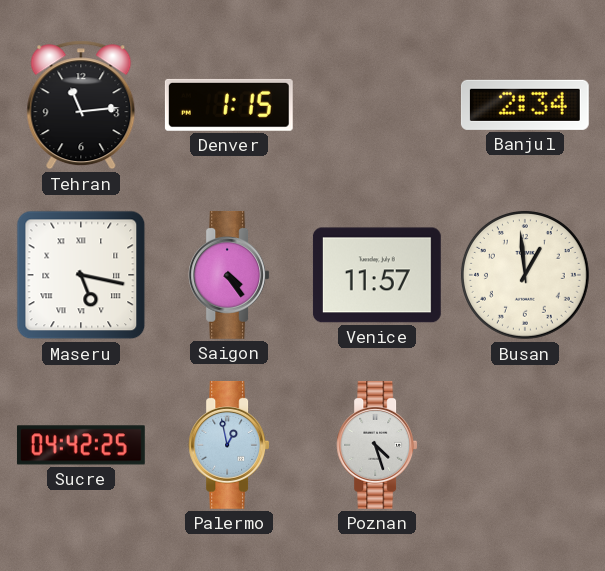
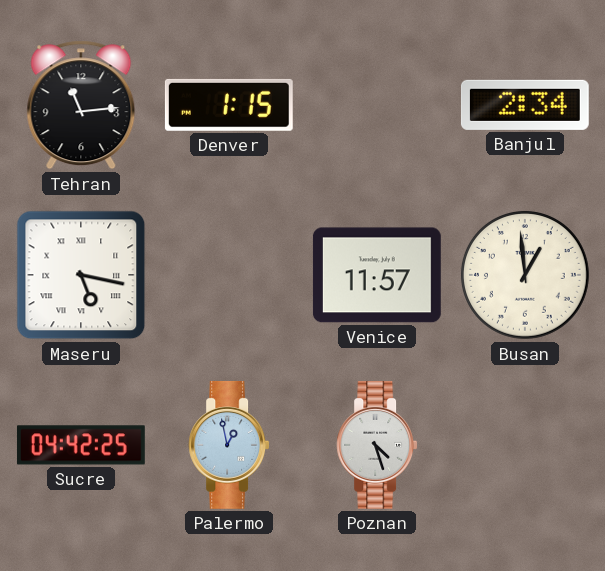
Saigon: 4:24 -> none (229, 275)
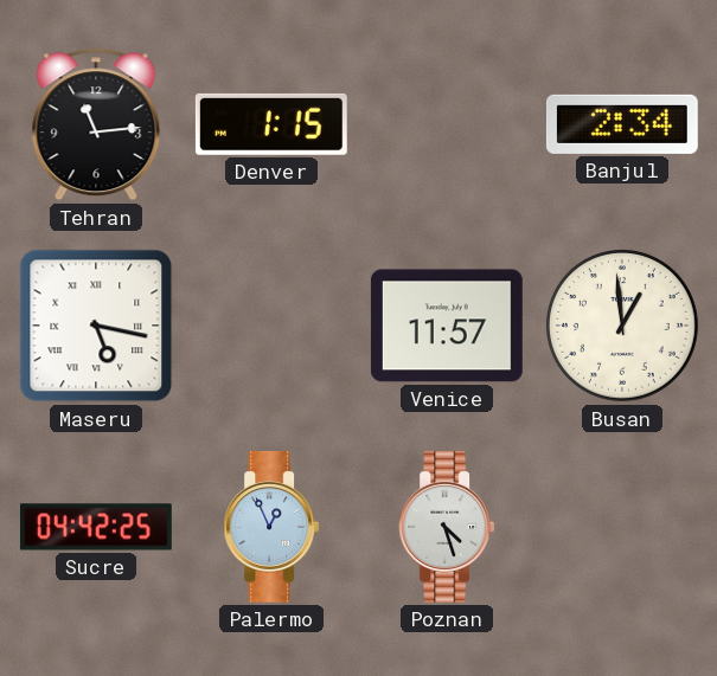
Palermo: 12:58 -> 12:56 (271, 527)
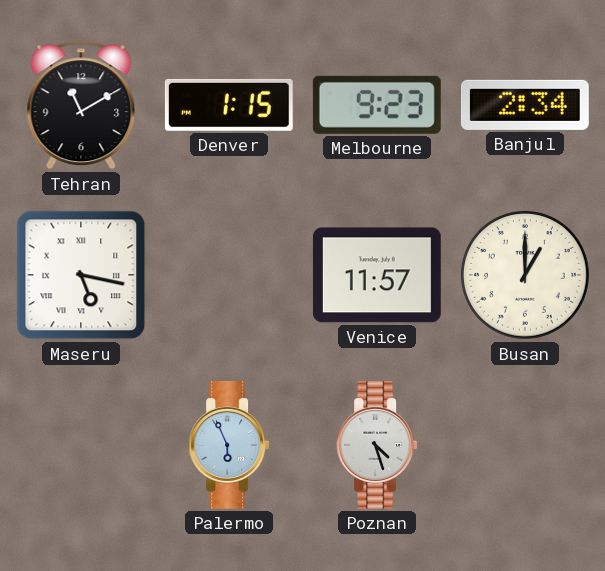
Tehran: 11:14 -> 11:10 (81, 105)
Melbourne: none -> 9:23 (377, 105)
Busan: 12:59 -> 1:00 (525, 275)
Sucre: 04:42 -> none (96, 527)
Palermo: 12:56 -> 5:56 (229, 445)
